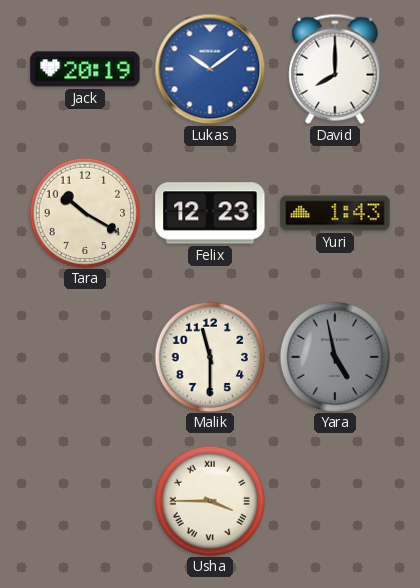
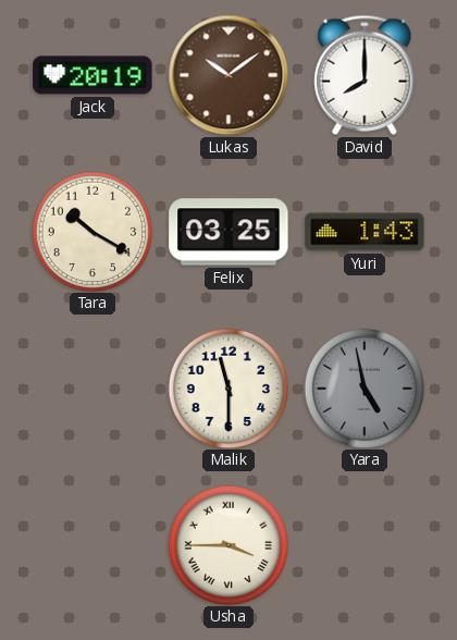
Lukas dial: blue -> brown (228, 75)
Felix: 12:23 -> 03:25 (228, 232)
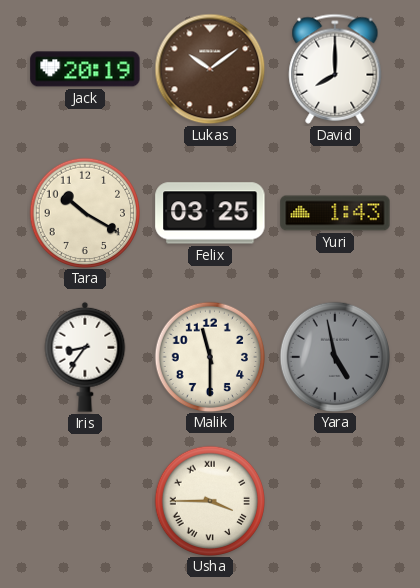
Iris: none -> 8:36 (85, 357)
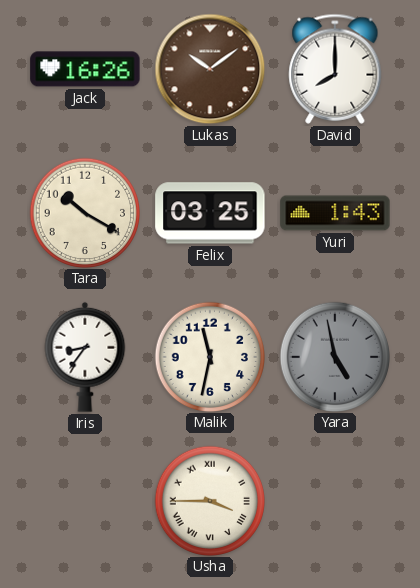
Jack: 20:19 -> 16:26 (85, 69)
Malik: 11:30 -> 11:32 (209, 356)
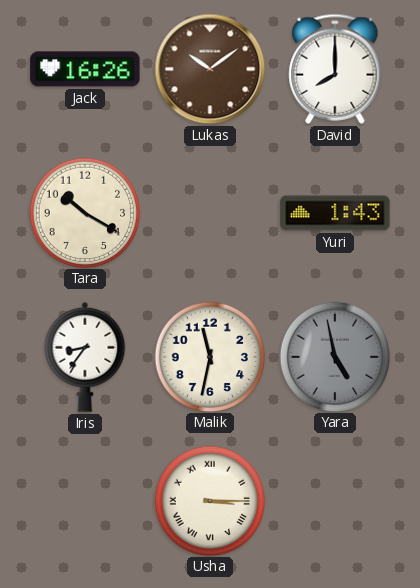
Felix: 03:25 -> none (210, 213)
Usha: 3:45 -> 3:15 (209, 500)
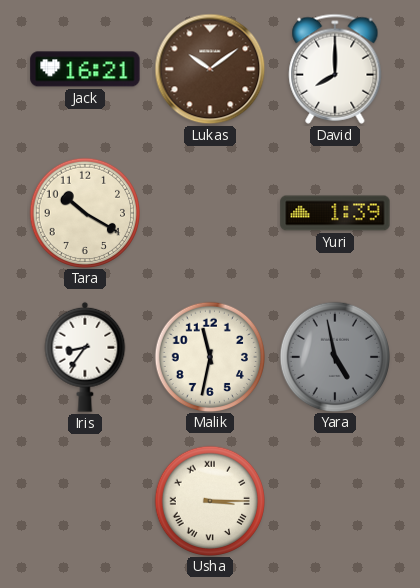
Jack: 16:26 -> 16:21 (85, 69)
Yuri: 1:43 -> 1:39 (335, 213)
